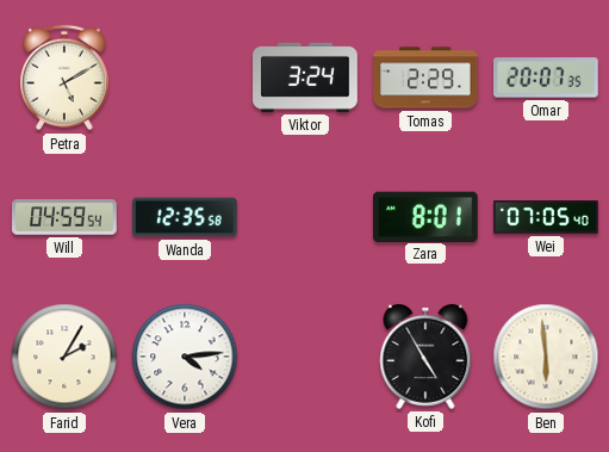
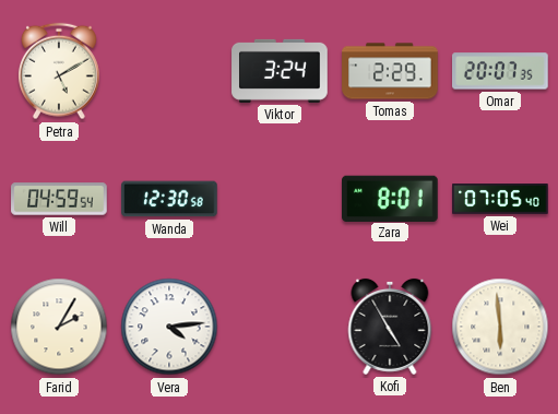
Wanda: 12:35 -> 12:30 (169, 199)
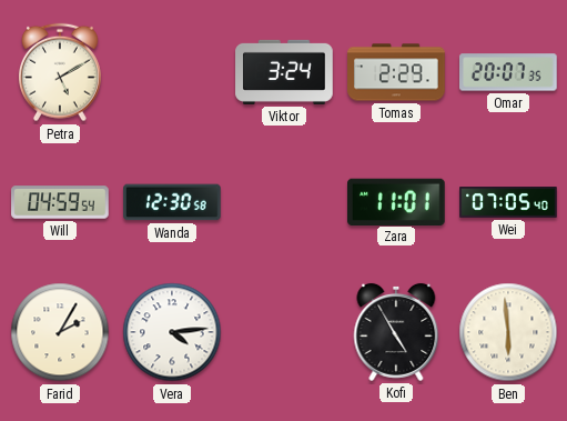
Zara: 8:01 -> 11:01 (397, 201)
